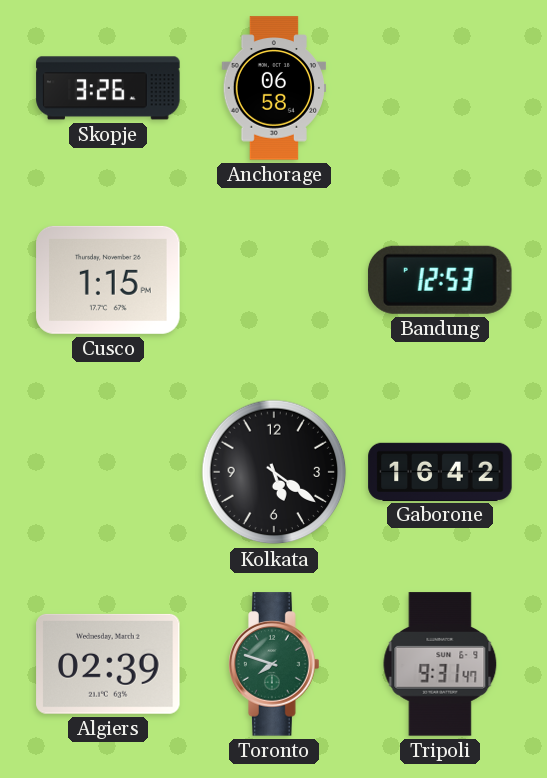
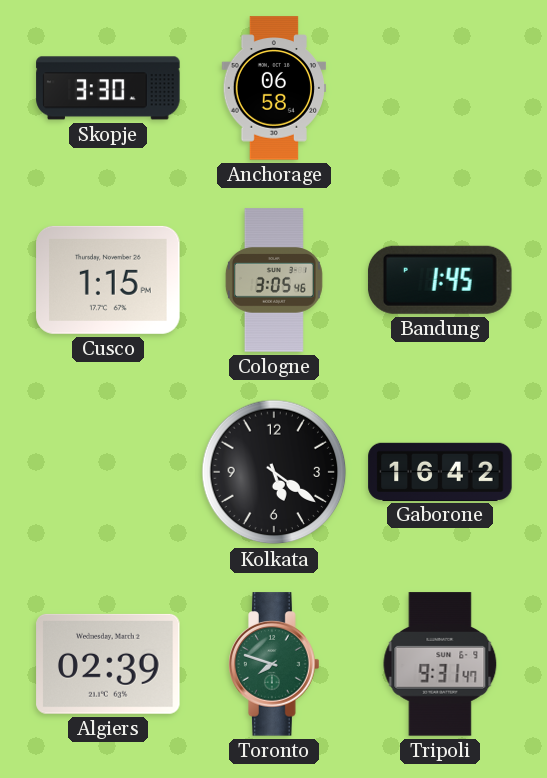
Skopje: 3:26 -> 3:30 (108, 88)
Cologne: none -> 3:05 (274, 280)
Bandung: 12:53 -> 1:45 (440, 280)
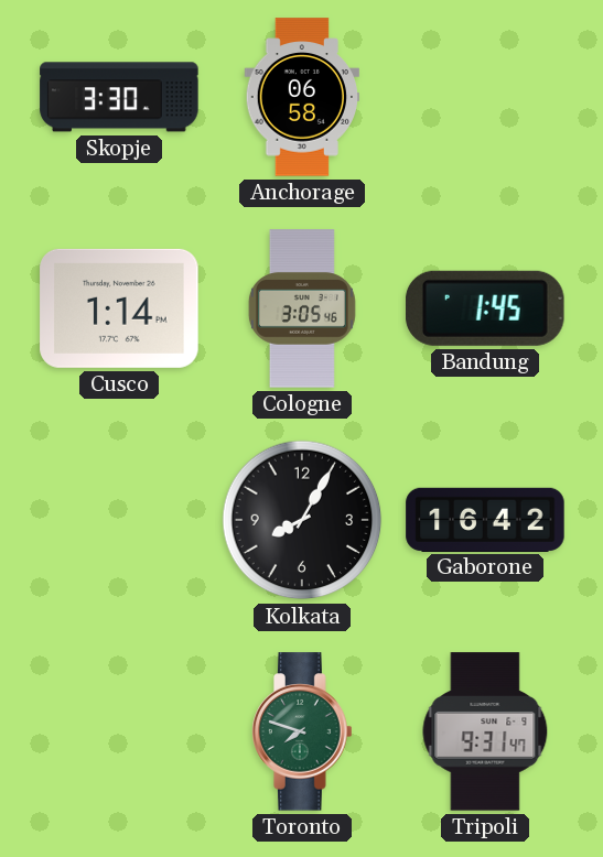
Cusco: 1:15 -> 1:14 (119, 308)
Kolkata: 5:21 -> 8:05 (302, 520)
Algiers: 02:39 -> none (108, 664)
